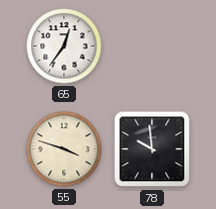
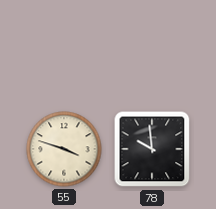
65: 12:36 -> none (64, 46)
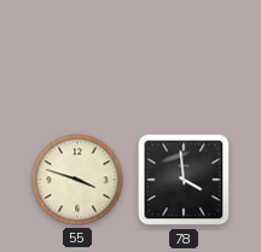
78: 9:59 -> 3:59 (184, 180)
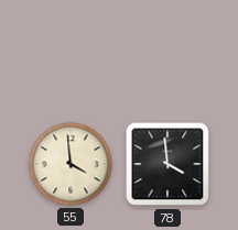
55: 3:48 -> 3:59 (71, 164)
